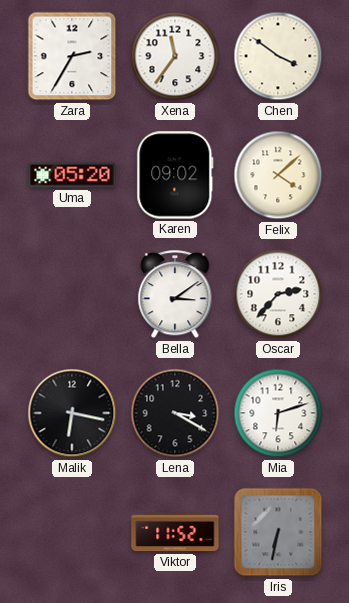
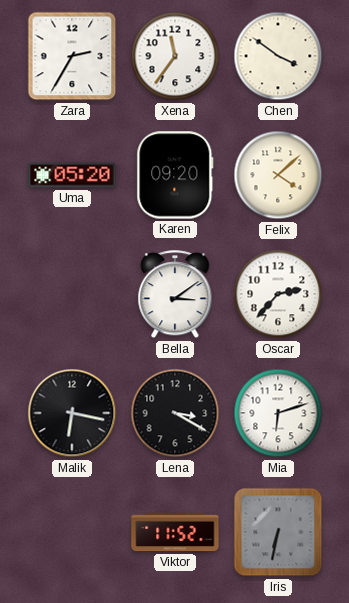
Karen: 09:02 -> 09:20 (175, 175)
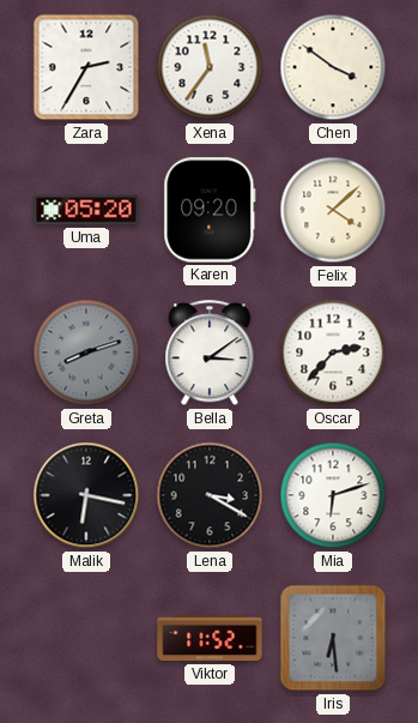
Greta: none -> 8:12 (86, 353)
Iris: 6:32 -> 6:29 (333, 638)
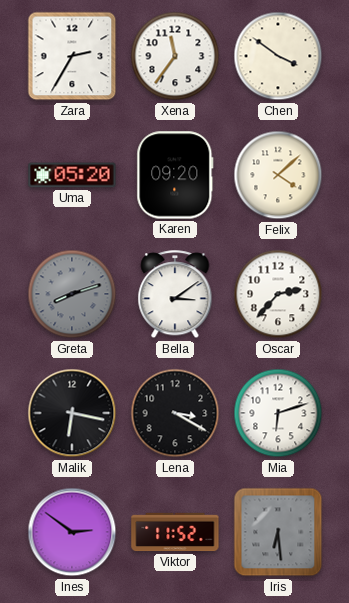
Ines: none -> 2:51 (72, 532)
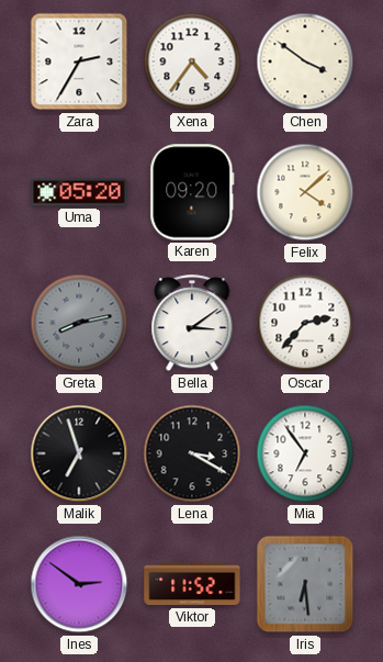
Xena: 11:36 -> 4:36 (192, 61)
Greta: 8:12 -> 8:13 (79, 323)
Malik: 6:17 -> 6:57 (79, 453)
Mia: 6:12 -> 6:54 (305, 453)
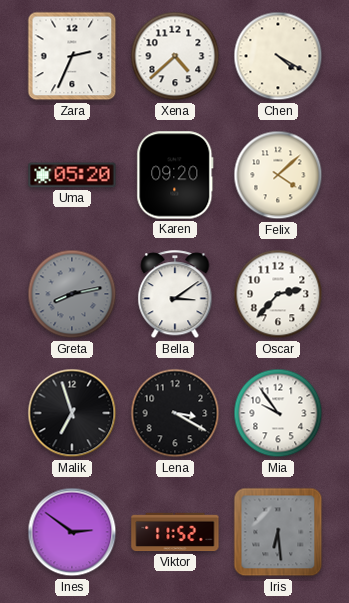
Zara: 2:35 -> 2:34 (72, 56)
Xena: 4:36 -> 4:38 (175, 56)
Chen: 3:51 -> 4:20 (278, 56)
Mia: 6:54 -> 9:54 (278, 413)
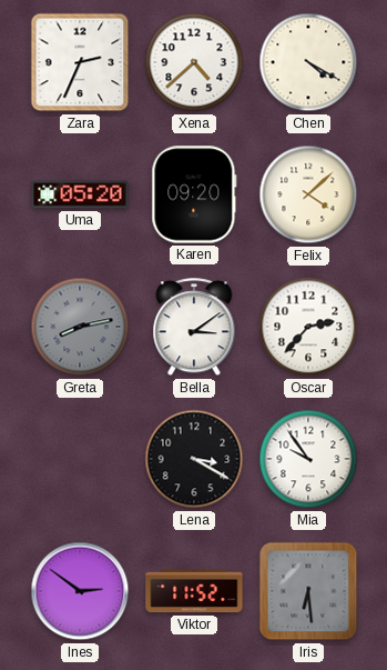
Malik: 6:57 -> none (72, 413)
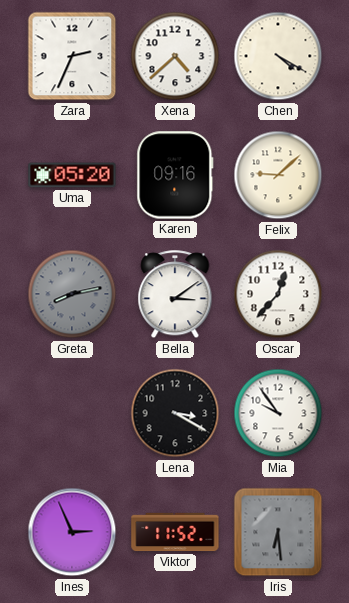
Karen: 09:20 -> 09:16 (175, 175)
Felix: 4:08 -> 9:08 (278, 175)
Oscar: 2:37 -> 12:37 (278, 294)
Ines: 2:51 -> 2:56 (72, 532)
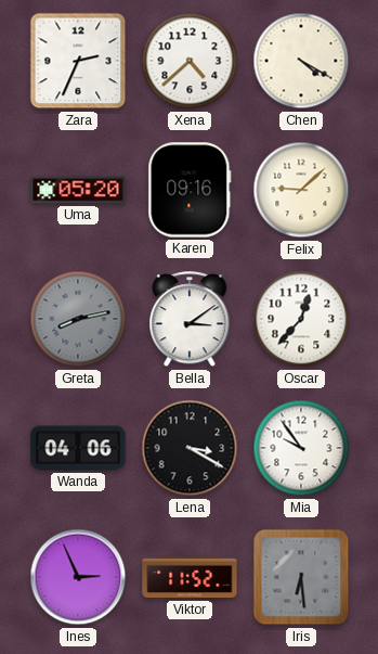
Wanda: none -> 04:06 (78, 448)
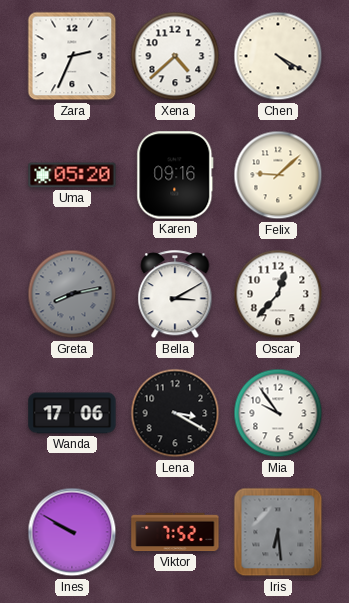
Bella: 3:09 -> 3:10 (175, 295)
Wanda: 04:06 -> 17:06 (72, 413)
Ines: 2:56 -> 9:50 (72, 532)
Viktor: 11:52 -> 7:52 (175, 532)
